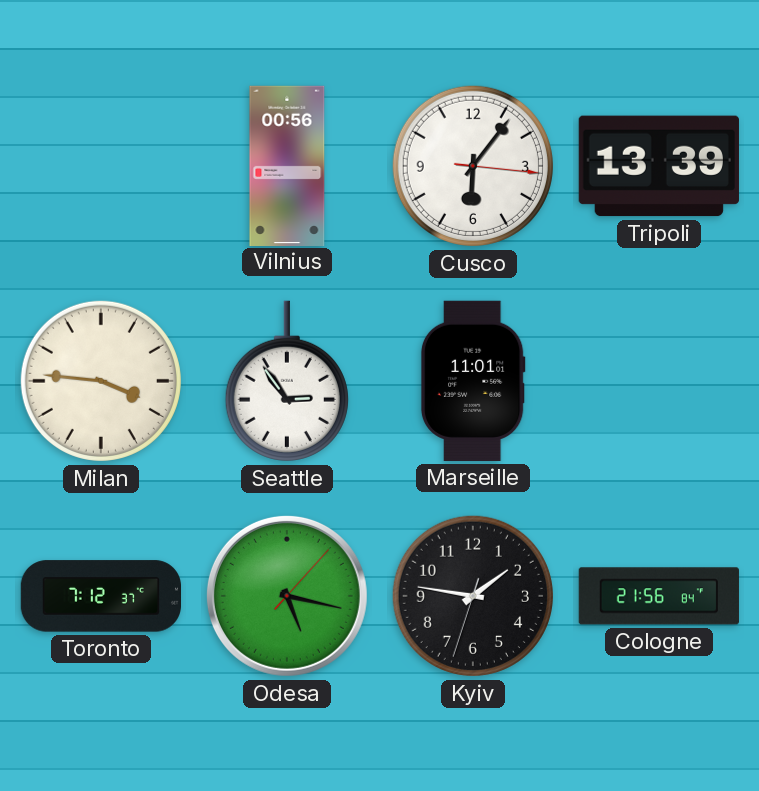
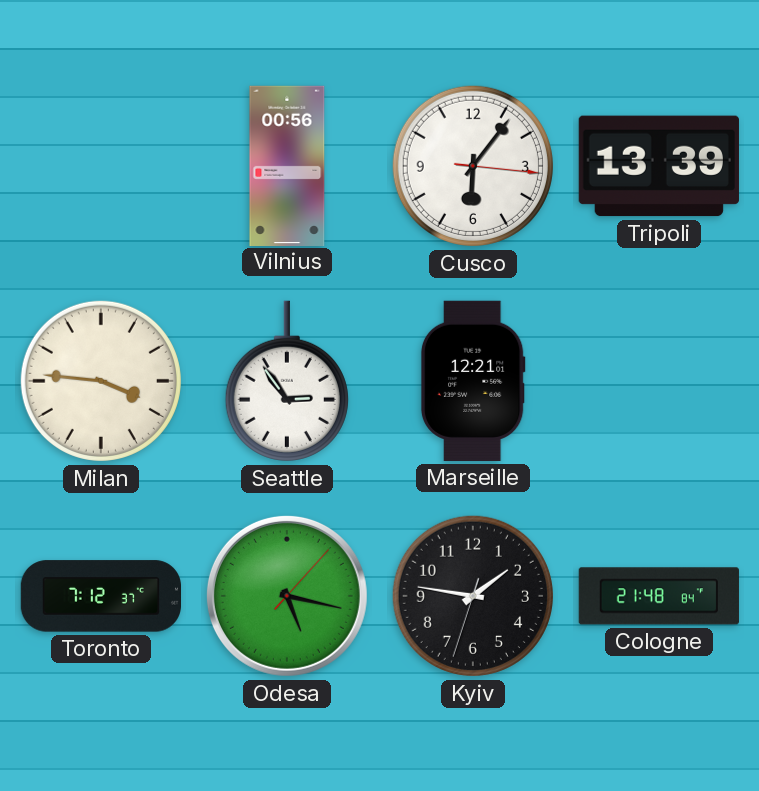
Marseille: 11:01 -> 12:21 (473, 381)
Cologne: 21:56 -> 21:48 (659, 596)
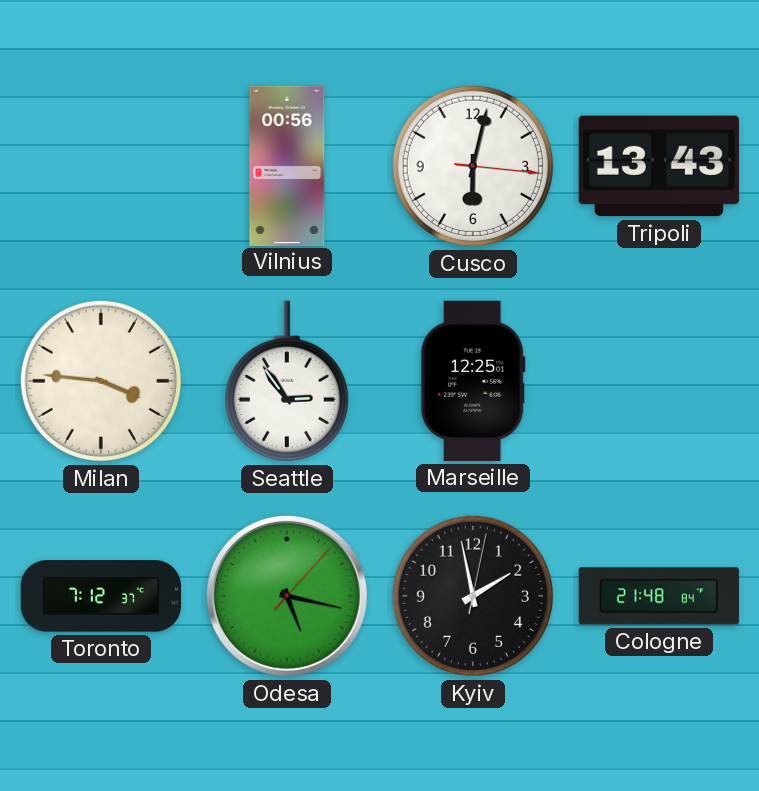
Cusco: 6:06 -> 6:02 (473, 166)
Tripoli: 13:39 -> 13:43 (659, 166)
Marseille: 12:21 -> 12:25 (473, 381)
Kyiv: 1:46 -> 1:58 (473, 596)
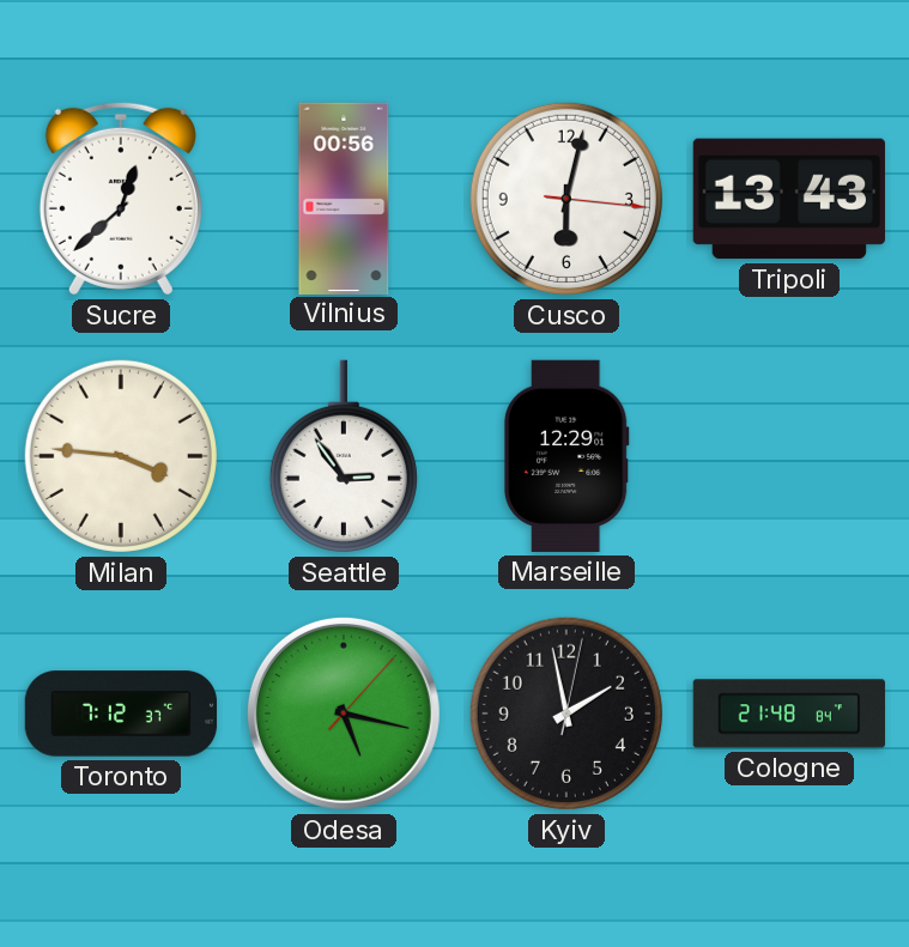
Sucre: none -> 12:38 (121, 199)
Marseille: 12:25 -> 12:29 (566, 456)
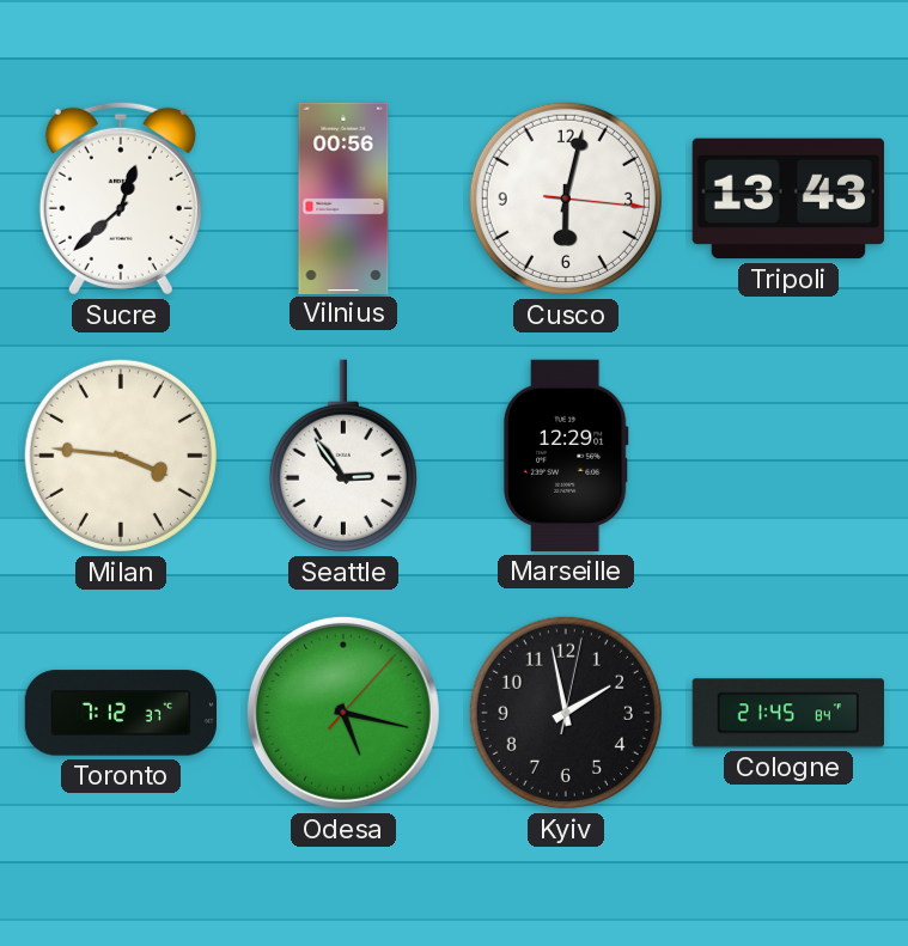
Cologne: 21:48 -> 21:45 (788, 713)
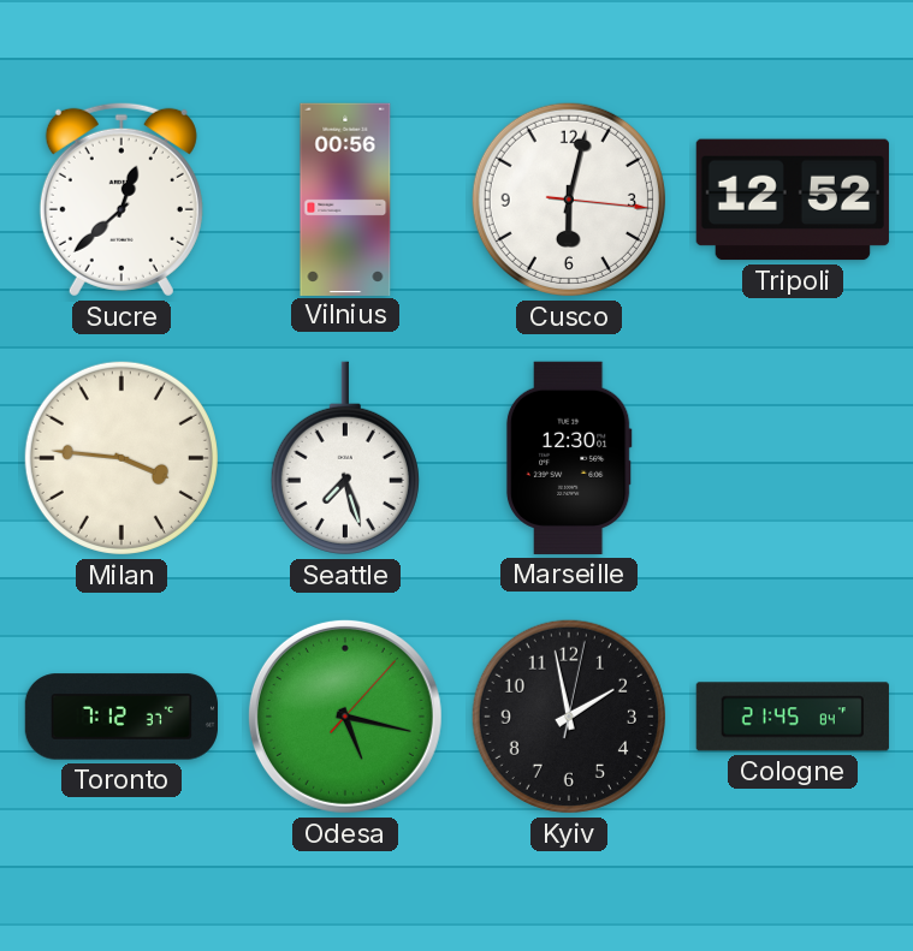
Tripoli: 13:43 -> 12:52 (793, 200)
Seattle: 2:54 -> 7:27 (345, 458)
Marseille: 12:29 -> 12:30 (569, 458)
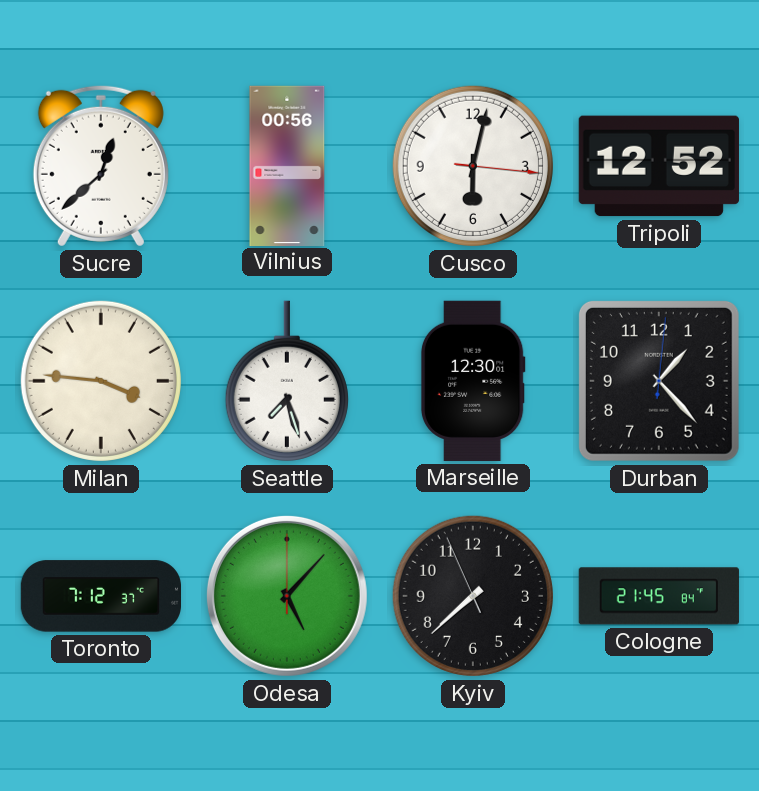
Durban: none -> 1:23 (659, 381)
Odesa: 5:17 -> 5:07 (287, 596)
Kyiv: 1:58 -> 7:37 (473, 596)
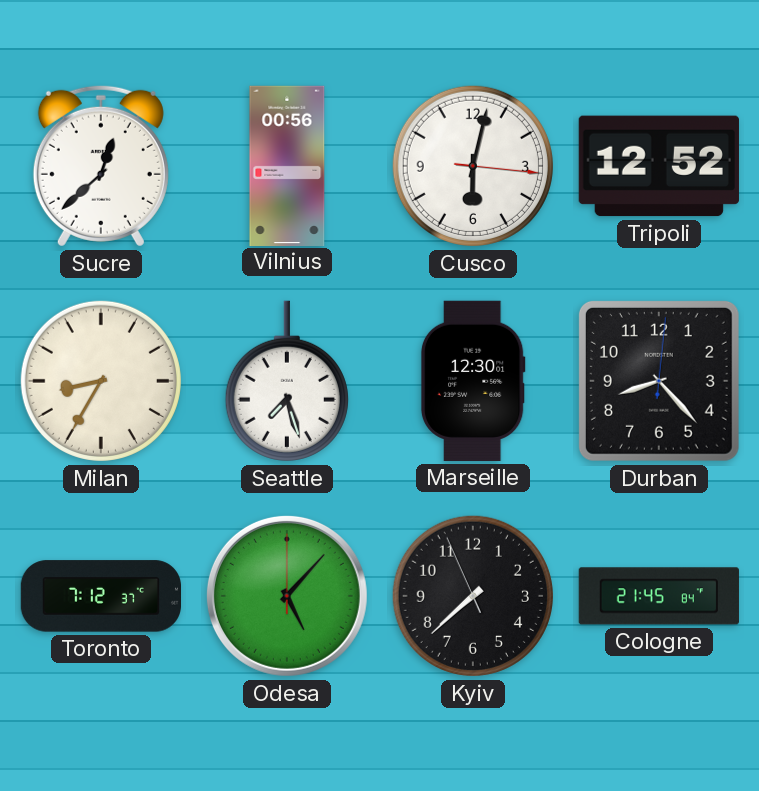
Milan: 3:46 -> 8:35 (101, 381)
Durban: 1:23 -> 8:23 (659, 381)
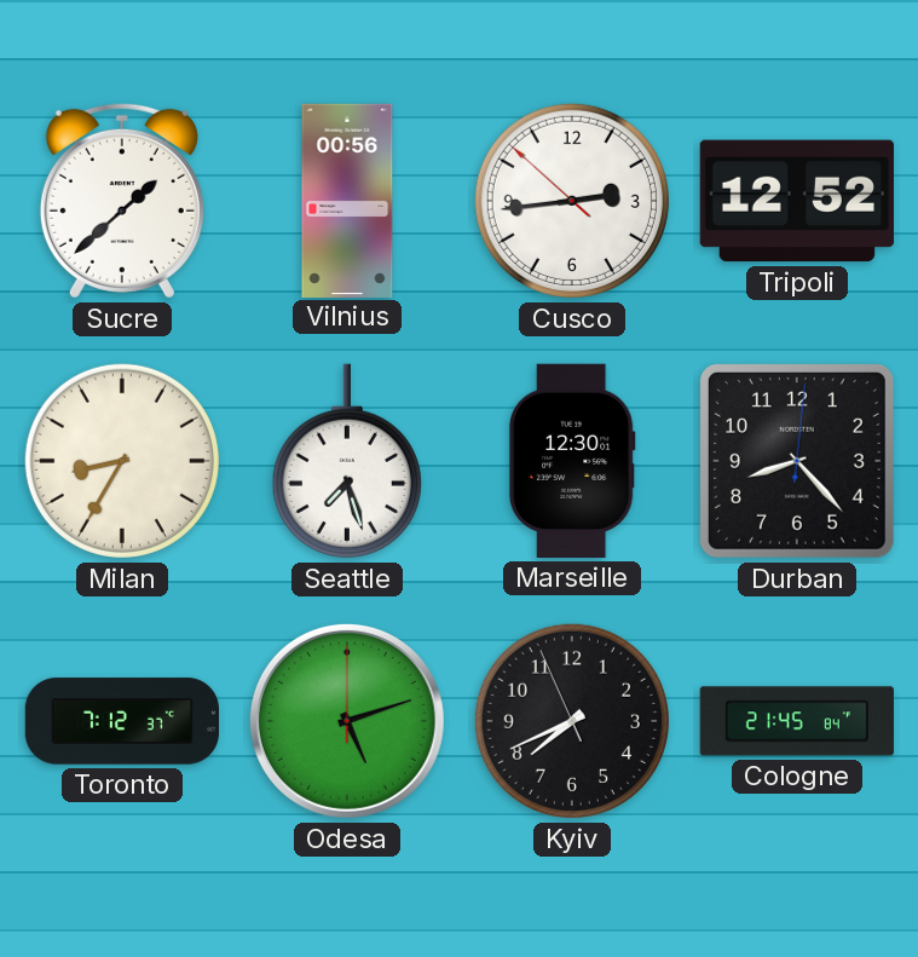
Sucre: 12:38 -> 1:38 (122, 201)
Cusco: 6:02 -> 2:43 (572, 201)
Odesa: 5:07 -> 5:12 (347, 721)
Kyiv: 7:37 -> 7:40 (572, 721)
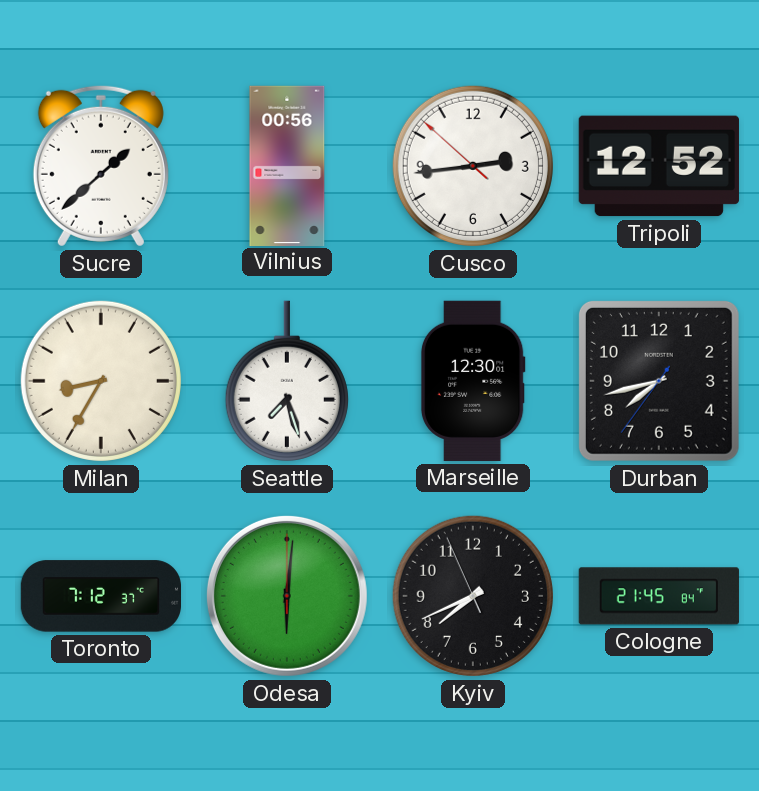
Durban: 8:23 -> 7:42 (659, 381)
Odesa: 5:12 -> 6:01 (287, 596)
